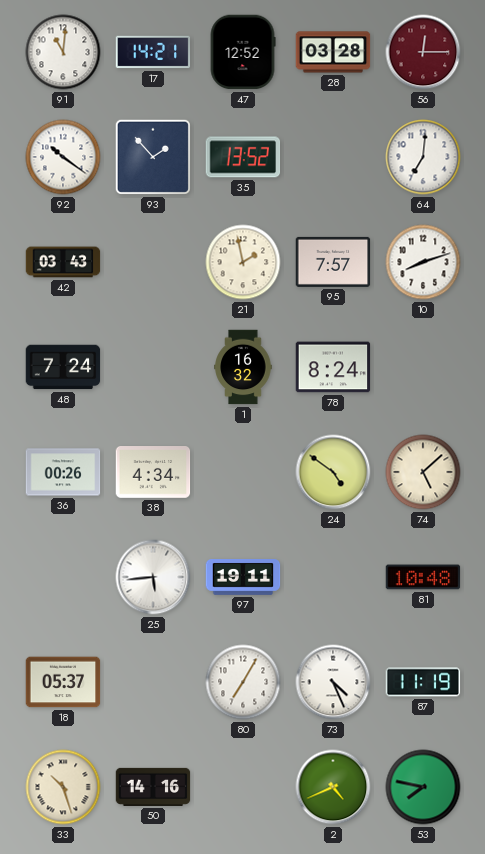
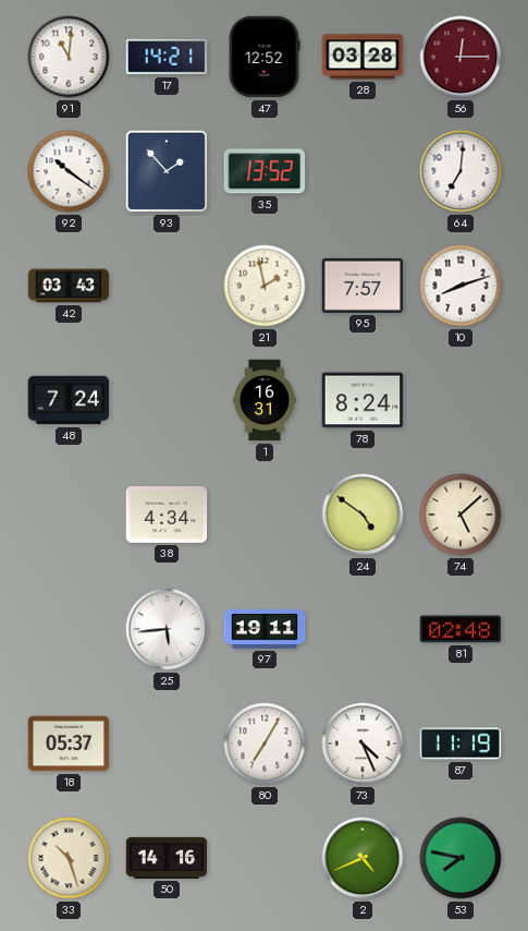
1: 16:32 -> 16:31 (265, 400)
36: 00:26 -> none (63, 472)
81: 10:48 -> 02:48 (461, 629)
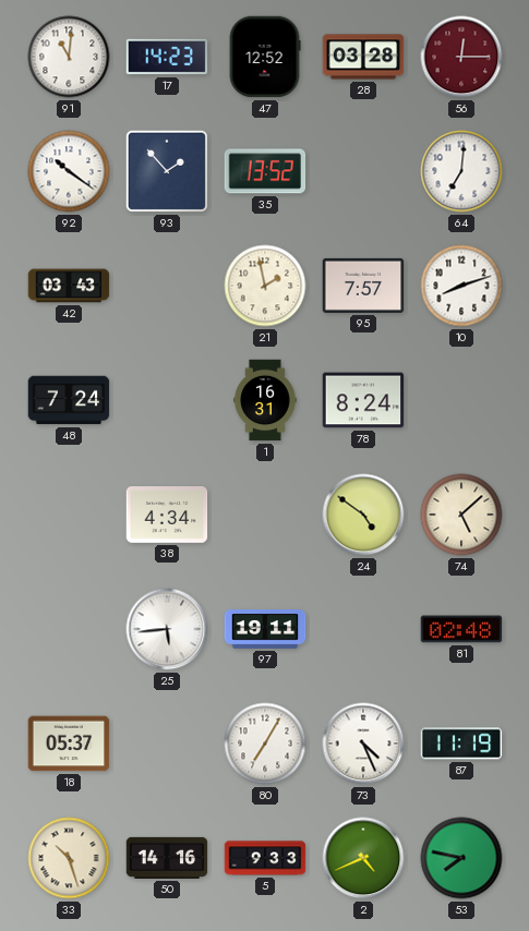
17: 14:21 -> 14:23 (167, 57)
5: none -> 9:33 (265, 858)
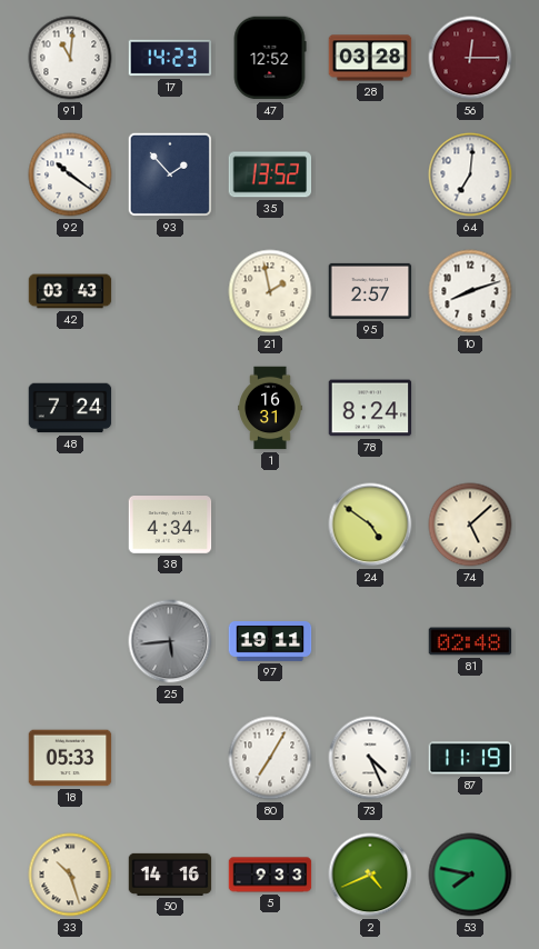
95: 7:57 -> 2:57 (370, 291)
25 dial: white -> grey (170, 641)
18: 05:37 -> 05:33 (70, 758)
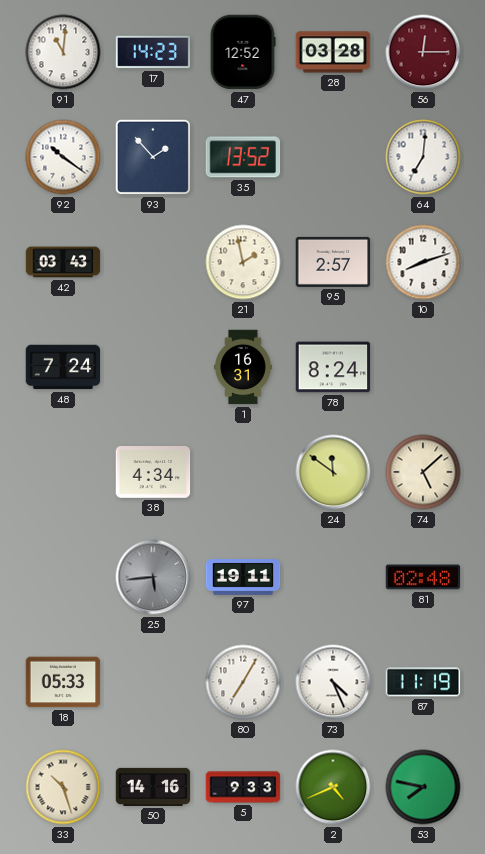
24: 4:51 -> 11:51 (333, 472)
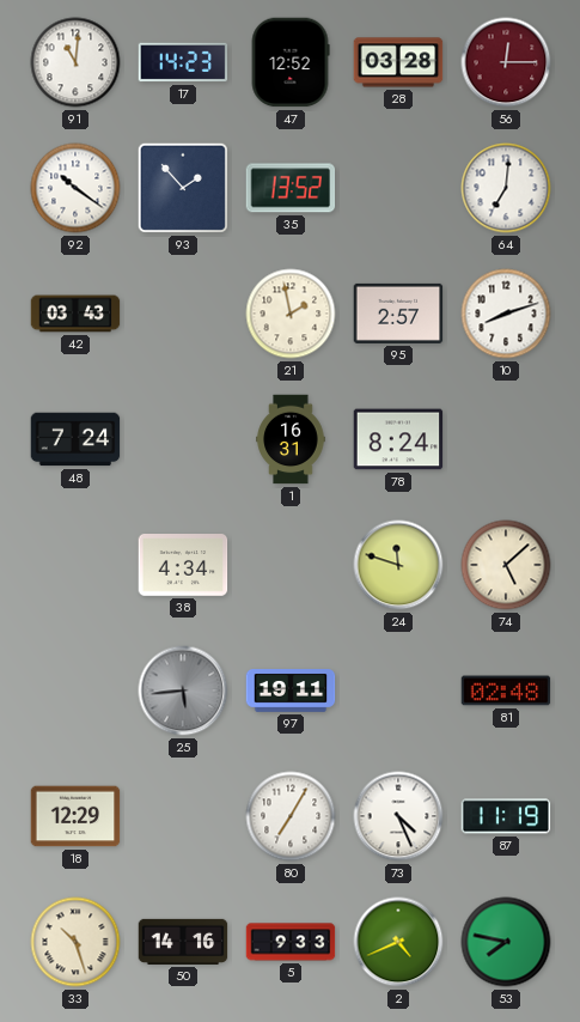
24: 11:51 -> 11:48 (398, 565)
18: 05:33 -> 12:29 (75, 816)
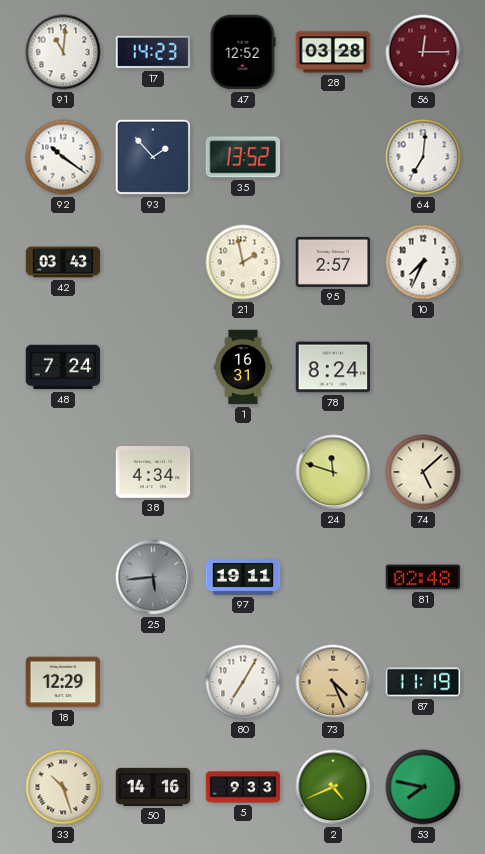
10: 8:12 -> 7:34 (423, 262)
73 dial: white -> champagne (333, 682)
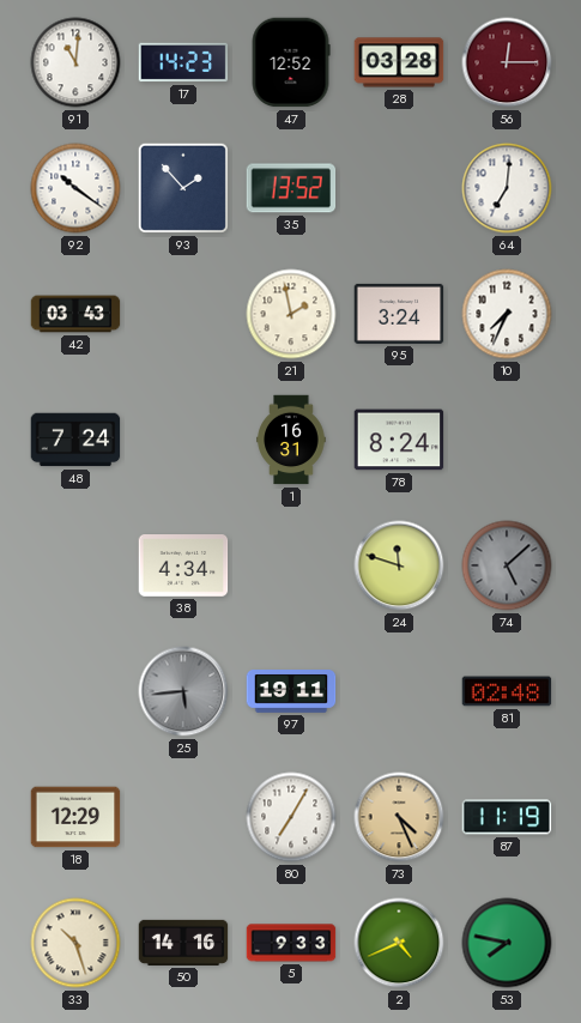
95: 2:57 -> 3:24 (399, 314)
74 dial: cream -> grey (507, 565)
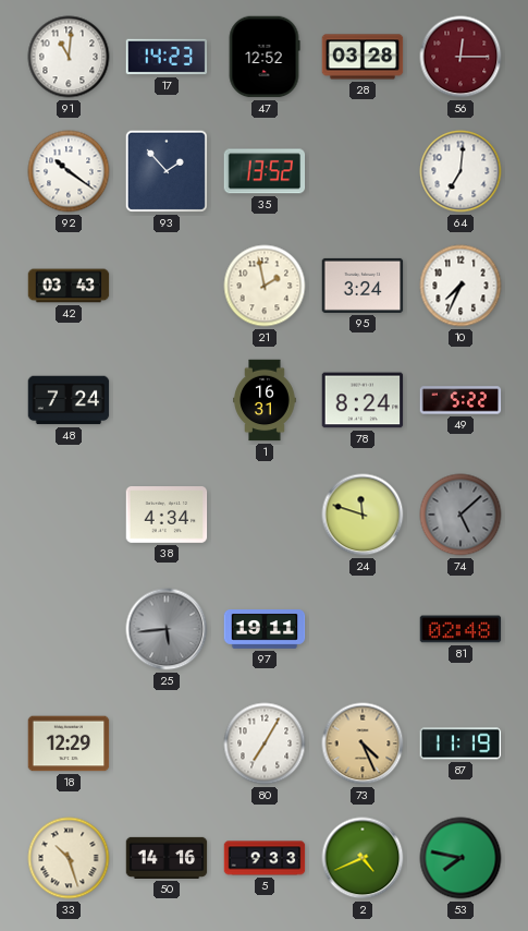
49: none -> 5:22 (461, 400)
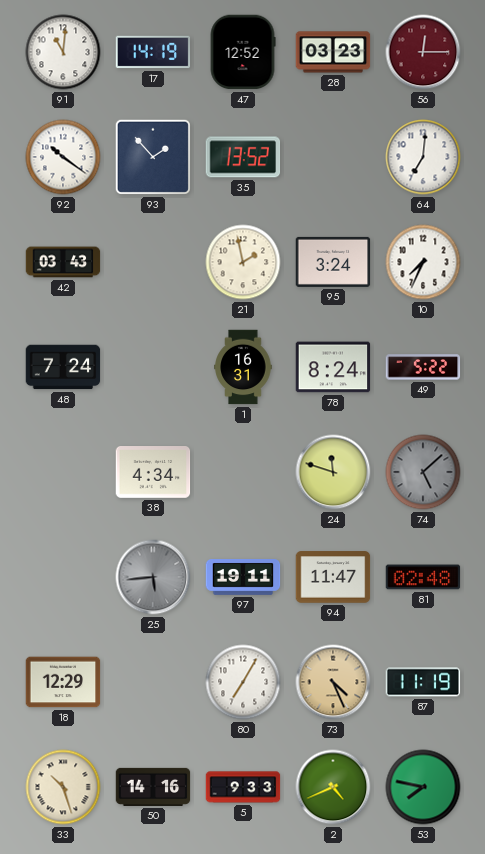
17: 14:23 -> 14:19 (153, 52)
28: 03:28 -> 03:23 (333, 52)
94: none -> 11:47 (333, 577)
